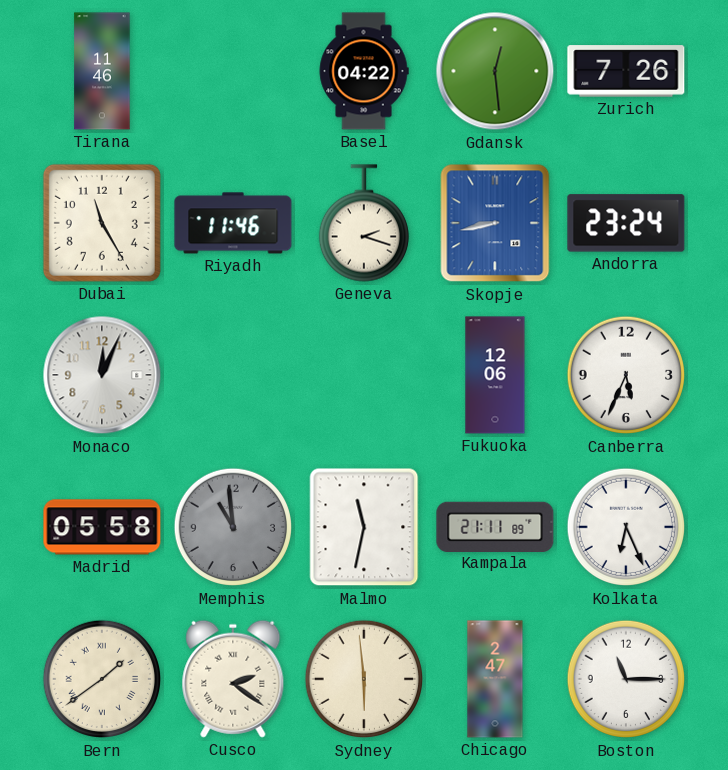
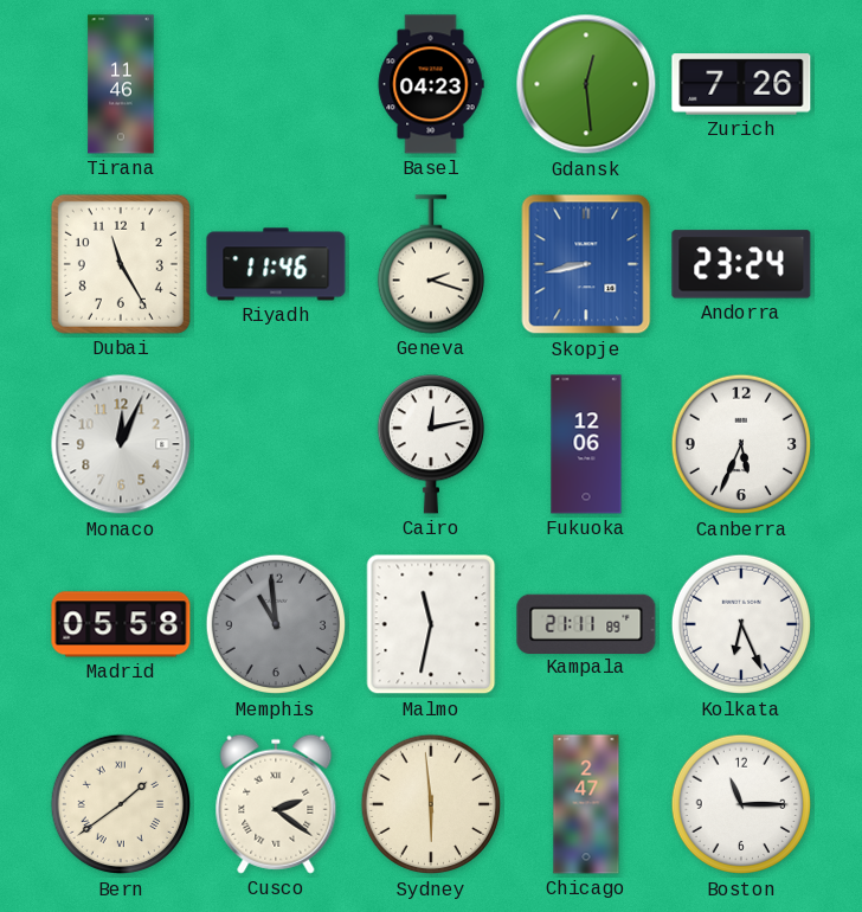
Basel: 04:22 -> 04:23 (431, 84)
Cairo: none -> 12:13 (431, 444)
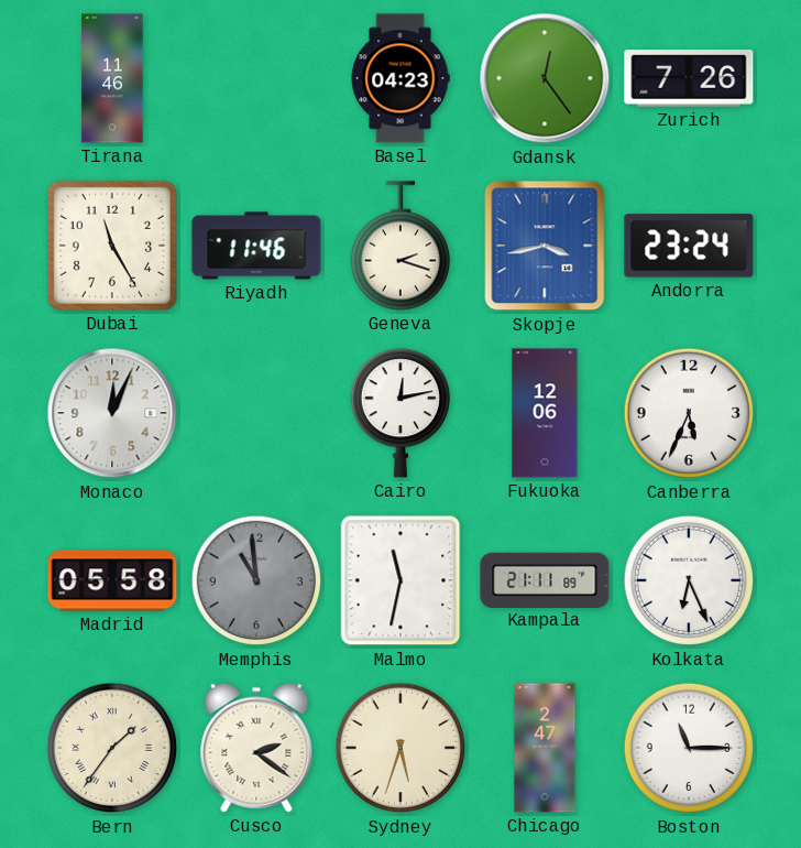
Gdansk: 12:29 -> 12:24 (545, 78)
Skopje: 8:43 -> 3:43 (545, 246)
Bern: 1:39 -> 1:36 (112, 748)
Sydney: 5:59 -> 5:33 (401, 748)
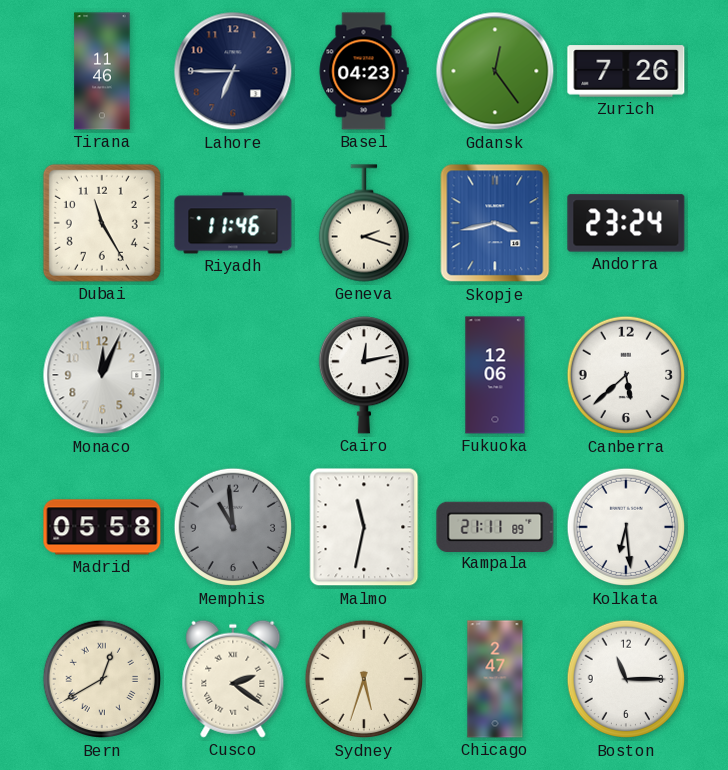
Lahore: none -> 6:45 (233, 71)
Canberra: 5:34 -> 5:38 (626, 375)
Kolkata: 6:26 -> 6:29 (626, 527)
Bern: 1:36 -> 12:40 (102, 679)
